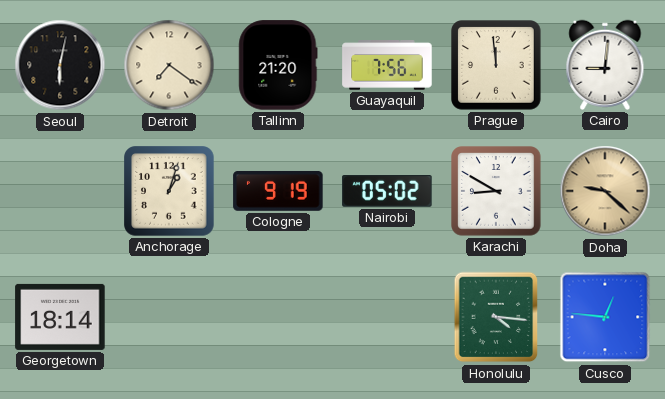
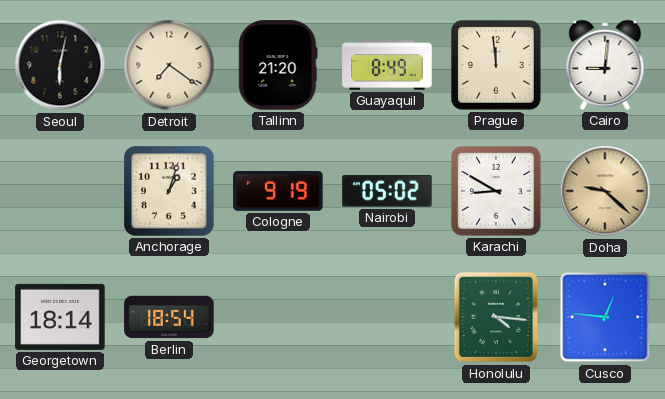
Guayaquil: 7:56 -> 8:49 (387, 65)
Berlin: none -> 18:54 (169, 317)
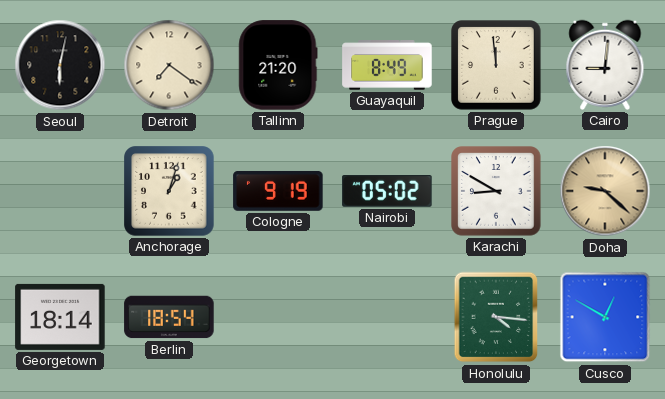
Cusco: 12:46 -> 12:50 (605, 317)
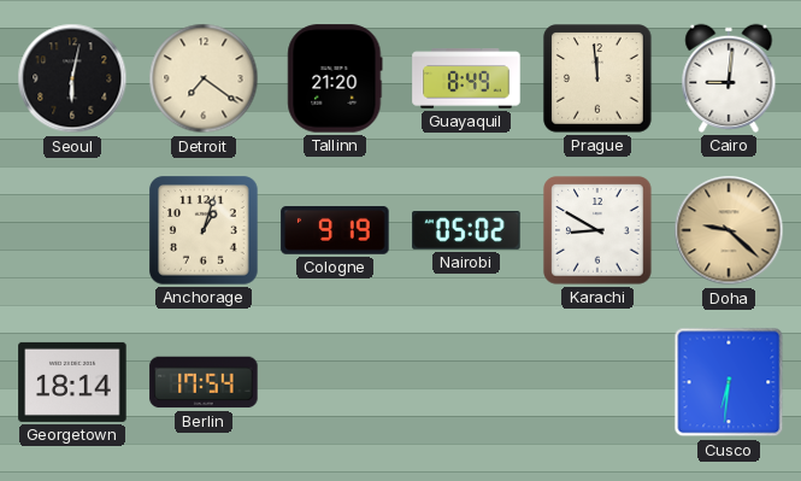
Berlin: 18:54 -> 17:54 (204, 382)
Honolulu: 4:16 -> none (496, 317)
Cusco: 12:50 -> 6:31 (729, 382)
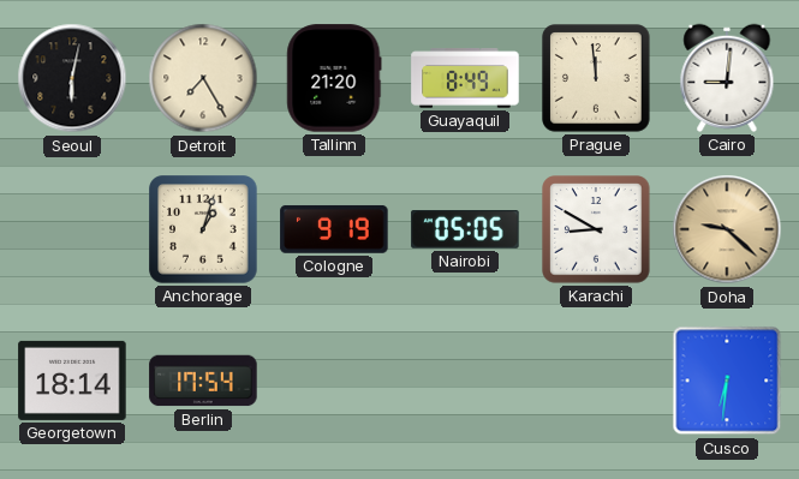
Detroit: 7:21 -> 7:25 (203, 78)
Nairobi: 05:02 -> 05:05 (465, 230)
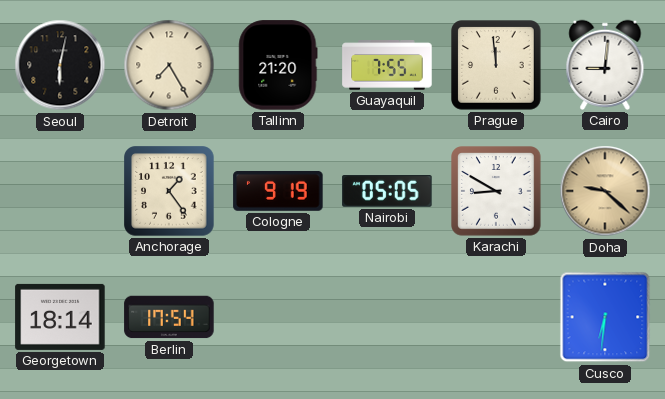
Guayaquil: 8:49 -> 7:55 (387, 65)
Anchorage: 1:03 -> 1:24 (169, 191)
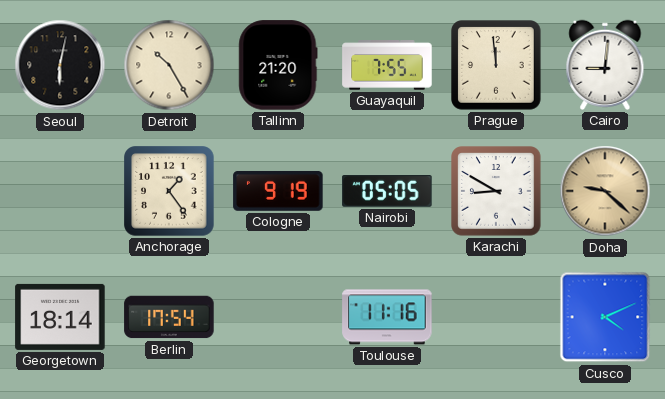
Detroit: 7:25 -> 10:25 (169, 65)
Toulouse: none -> 11:16 (387, 317)
Cusco: 6:31 -> 4:11 (605, 317)
